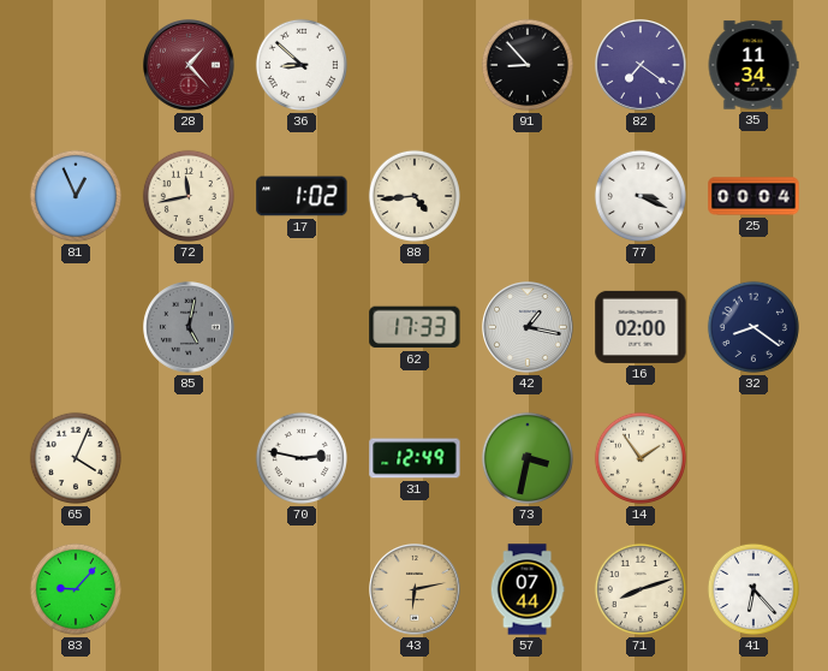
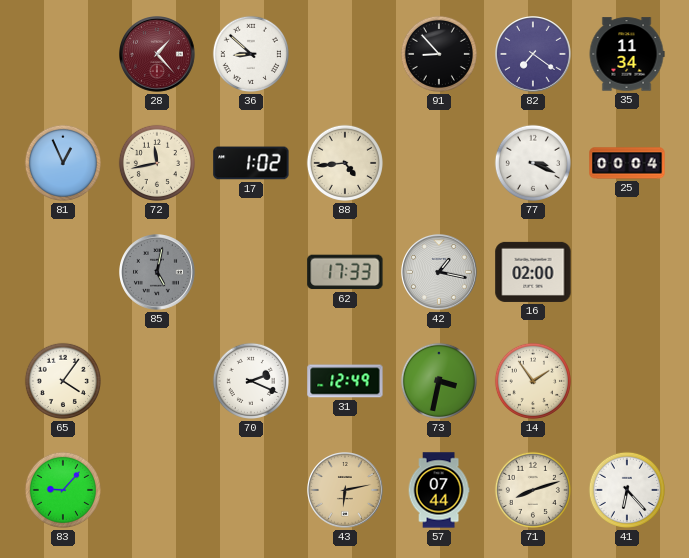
32: 8:21 -> none (753, 327)
65: 4:04 -> 4:06 (63, 381)
70: 2:47 -> 2:19 (251, 381)
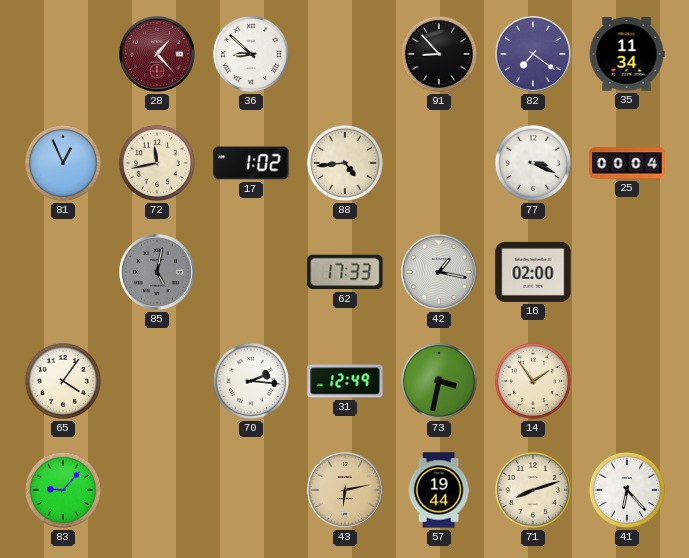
70: 2:19 -> 2:16 (251, 381)
57: 07:44 -> 19:44 (439, 490)
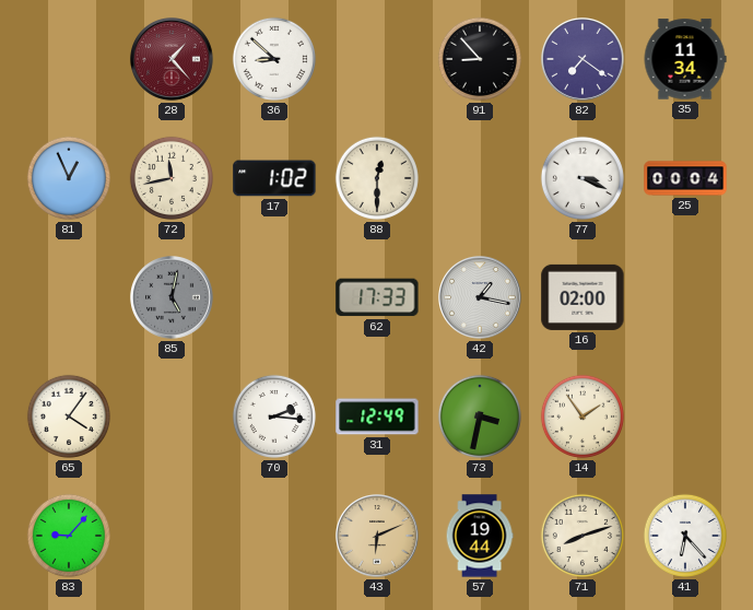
88: 4:44 -> 12:30 (377, 178)
43: 6:13 -> 6:11 (378, 537)
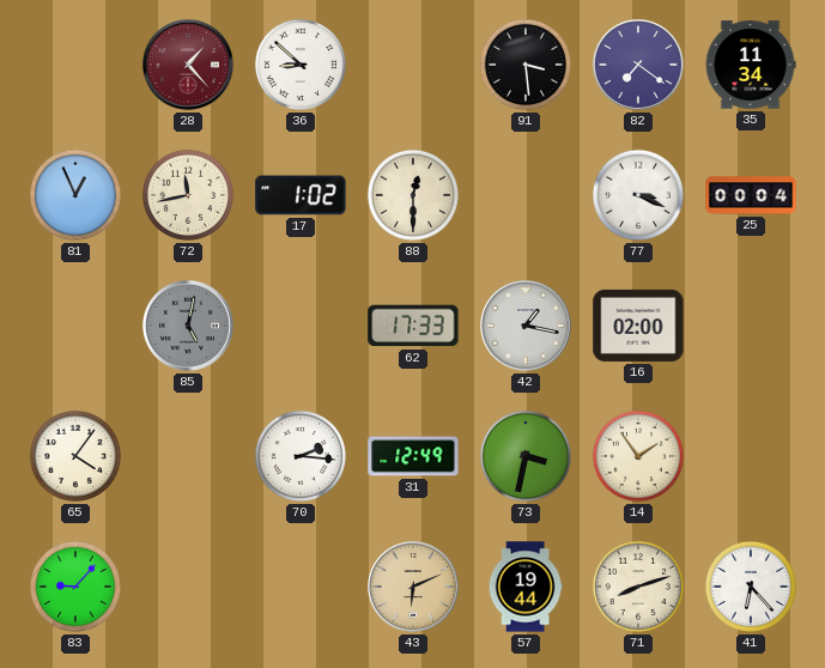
91: 8:53 -> 3:29 (526, 65)
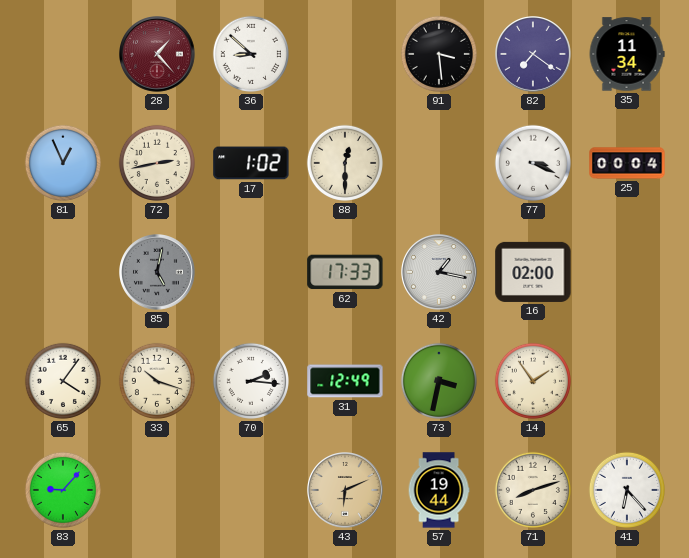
72: 11:43 -> 2:43 (157, 163)
33: none -> 10:18 (157, 381)
